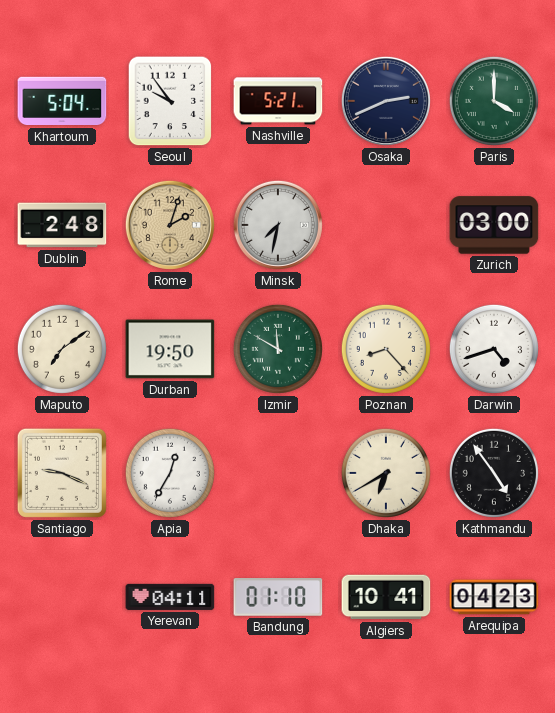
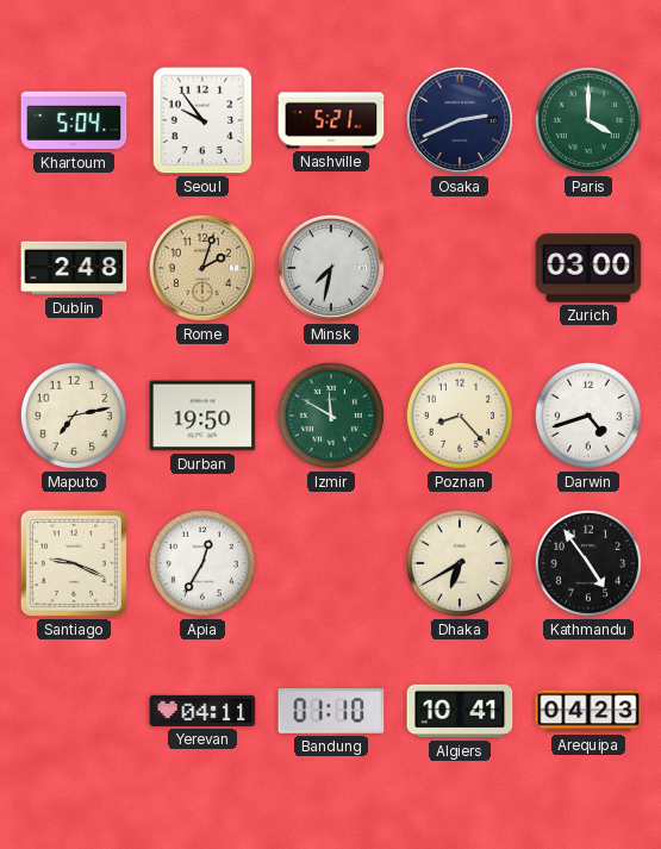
Maputo: 7:09 -> 7:13 (74, 416)
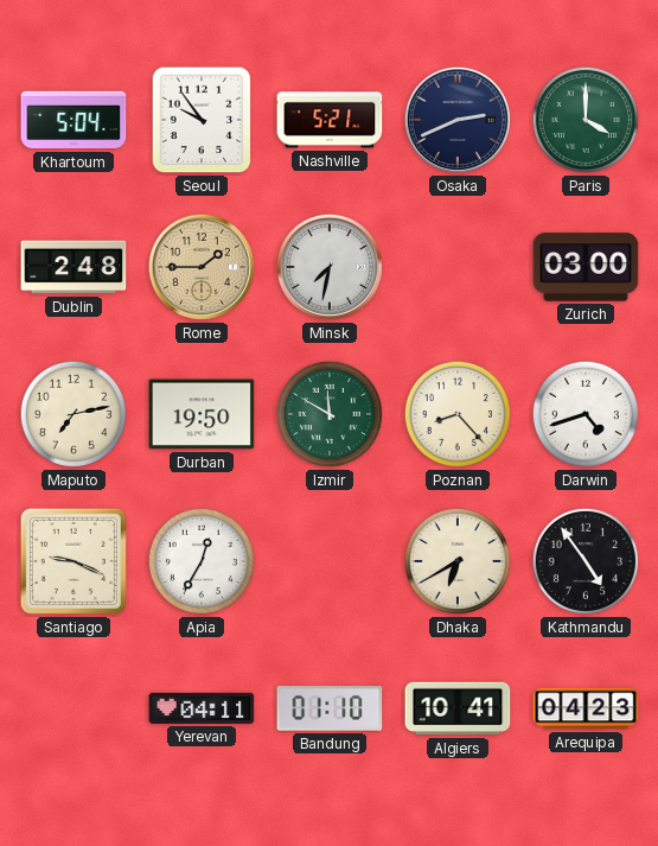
Rome: 2:03 -> 1:45 (202, 267)
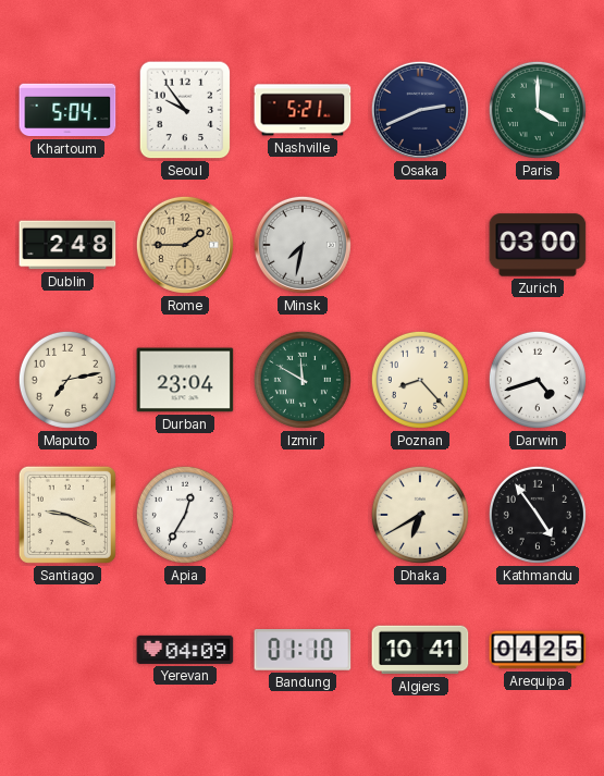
Durban: 19:50 -> 23:04 (185, 380)
Yerevan: 04:11 -> 04:09 (185, 650)
Arequipa: 04:23 -> 04:25 (538, 650)
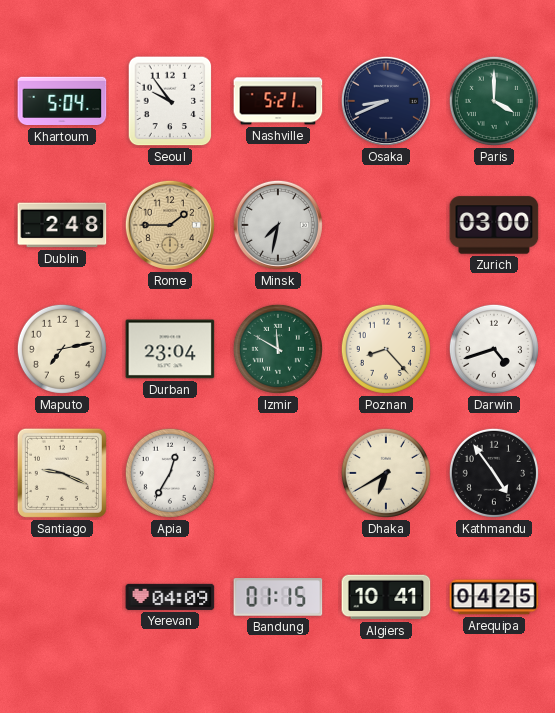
Osaka: 2:41 -> 8:41 (386, 101)
Bandung: 01:10 -> 01:15 (278, 597)
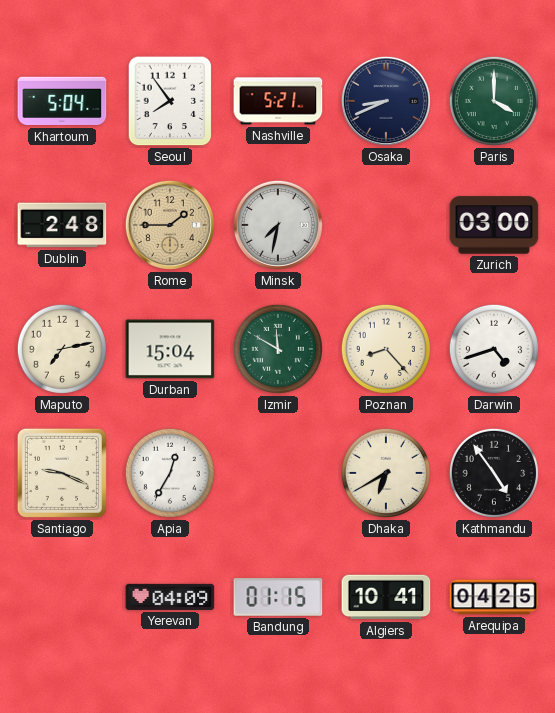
Seoul: 9:54 -> 7:54 (170, 101)
Durban: 23:04 -> 15:04 (170, 349)
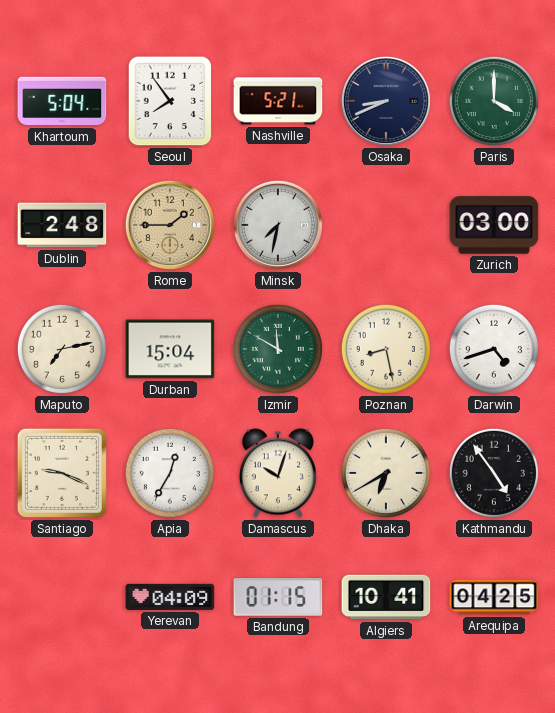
Poznan: 8:23 -> 8:28 (386, 349)
Damascus: none -> 10:03 (278, 473)
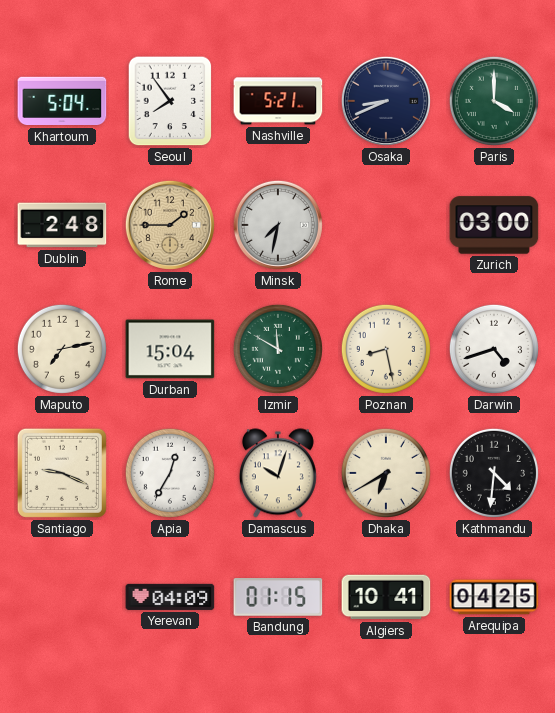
Kathmandu: 4:54 -> 4:31 (494, 473)
